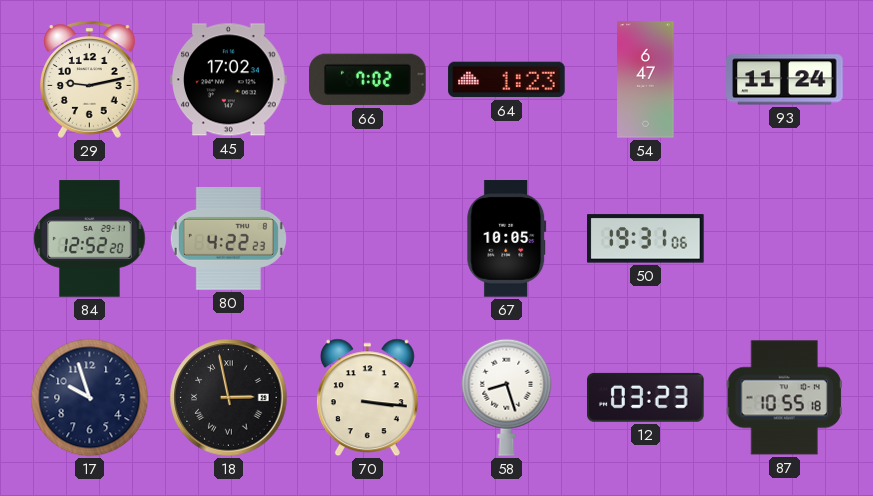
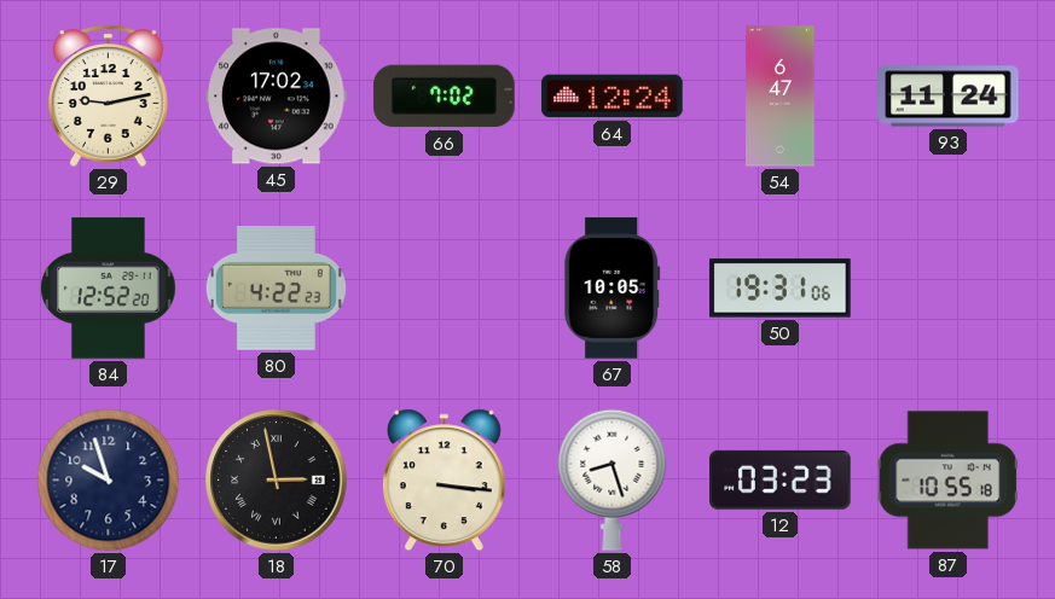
64: 1:23 -> 12:24 (613, 97)
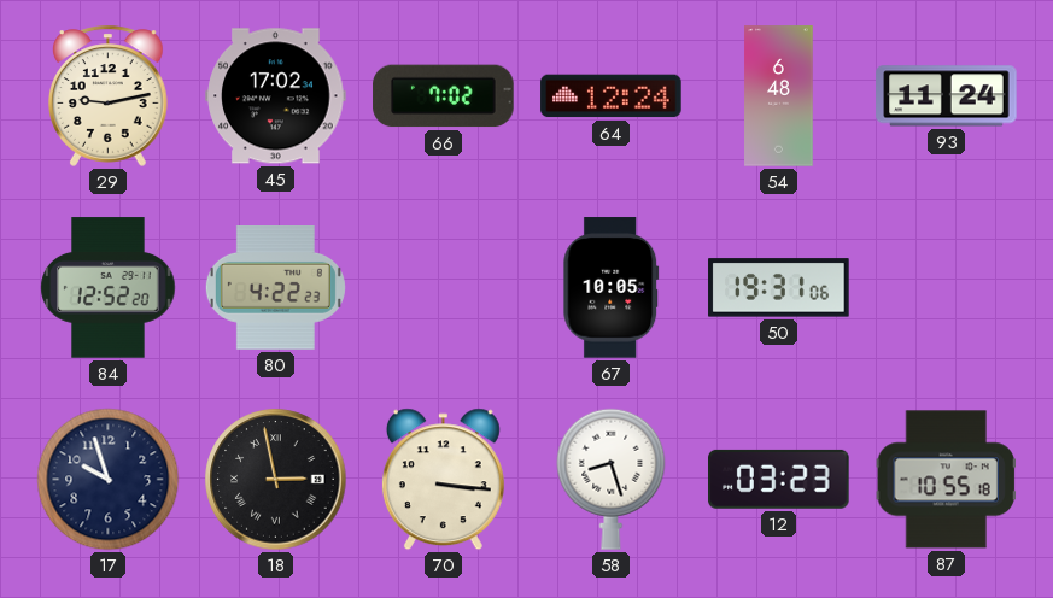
54: 6:47 -> 6:48 (779, 96)
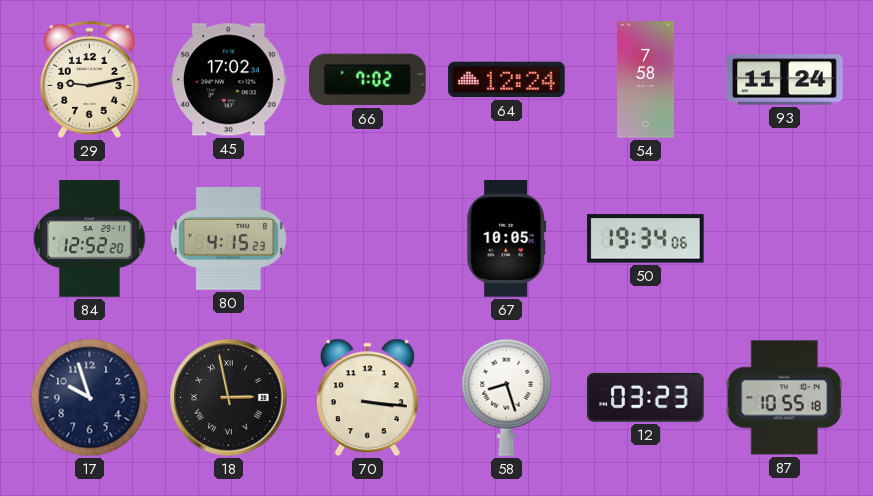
54: 6:48 -> 7:58 (646, 80)
80: 4:22 -> 4:15 (228, 239)
50: 19:31 -> 19:34 (646, 239)
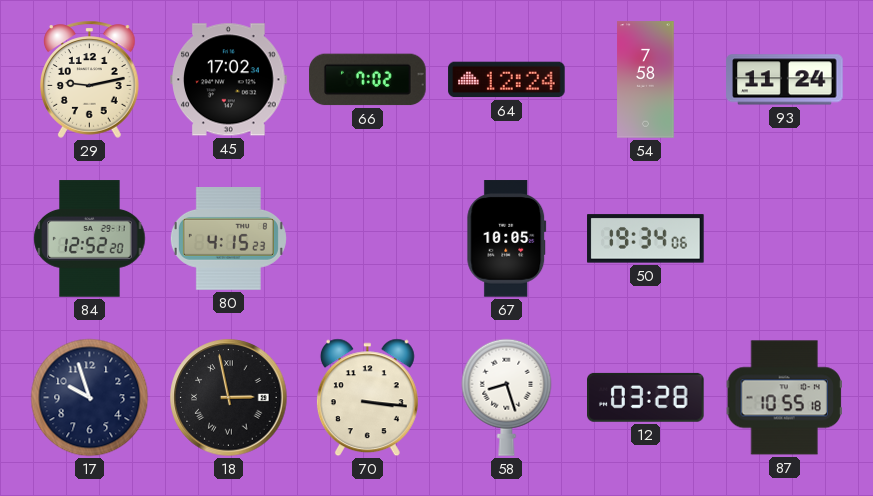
12: 03:23 -> 03:28 (646, 397)
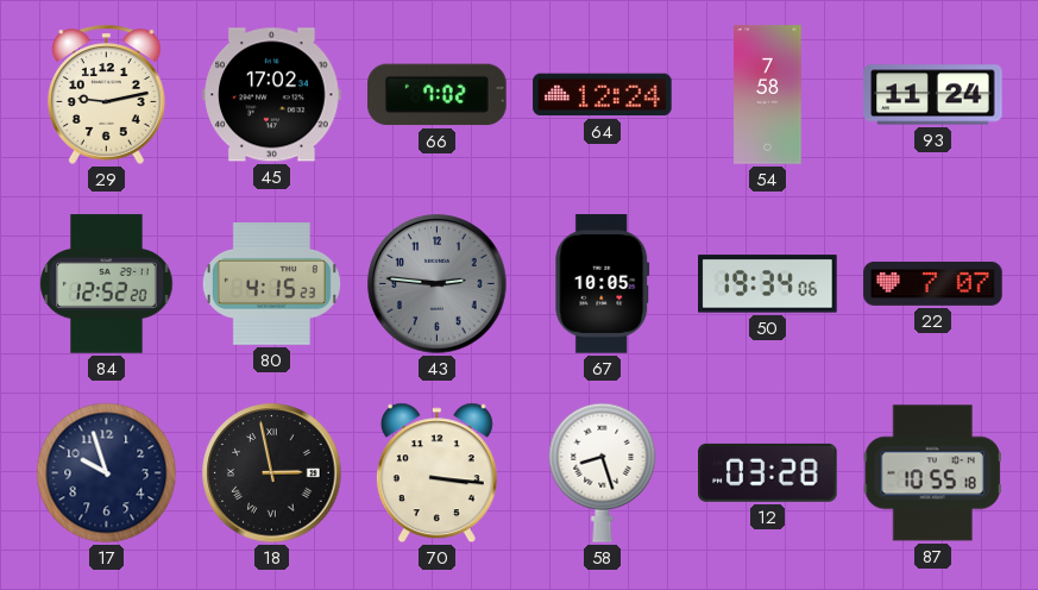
43: none -> 2:46 (438, 284)
22: none -> 7:07 (933, 283)
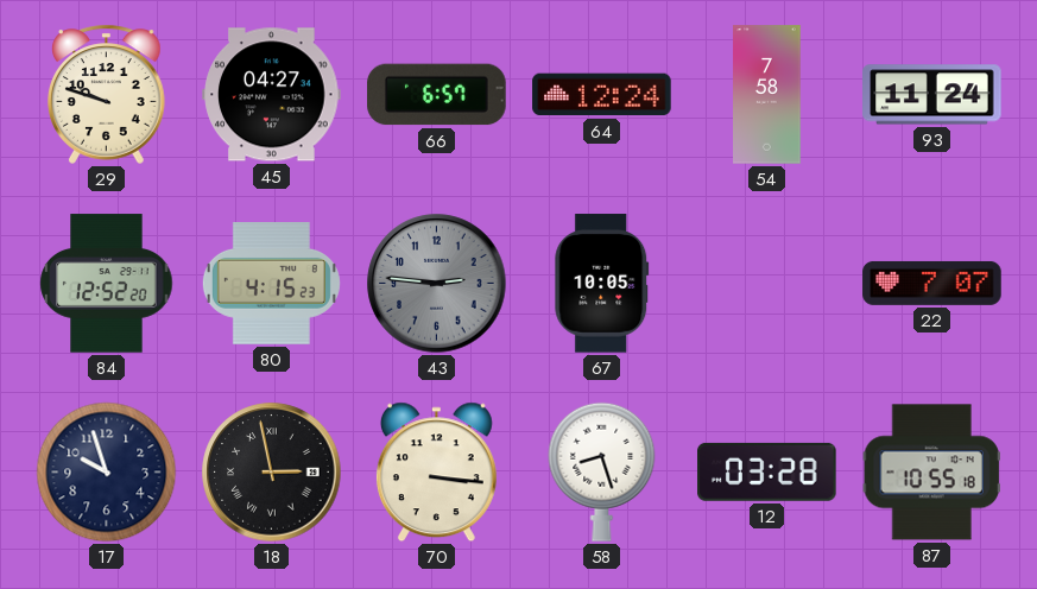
29: 9:13 -> 9:48 (107, 94)
45: 17:02 -> 04:27 (272, 95)
66: 7:02 -> 6:57 (437, 95)
50: 19:34 -> none (768, 284)
